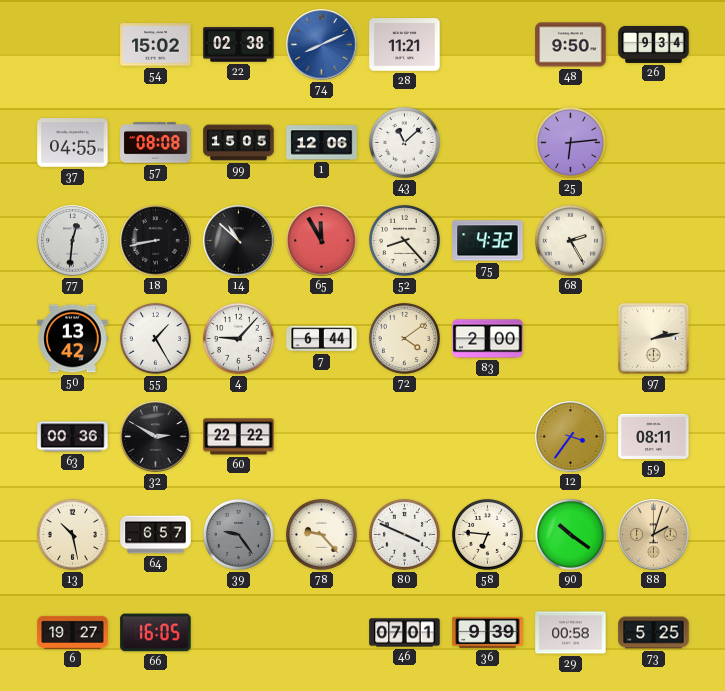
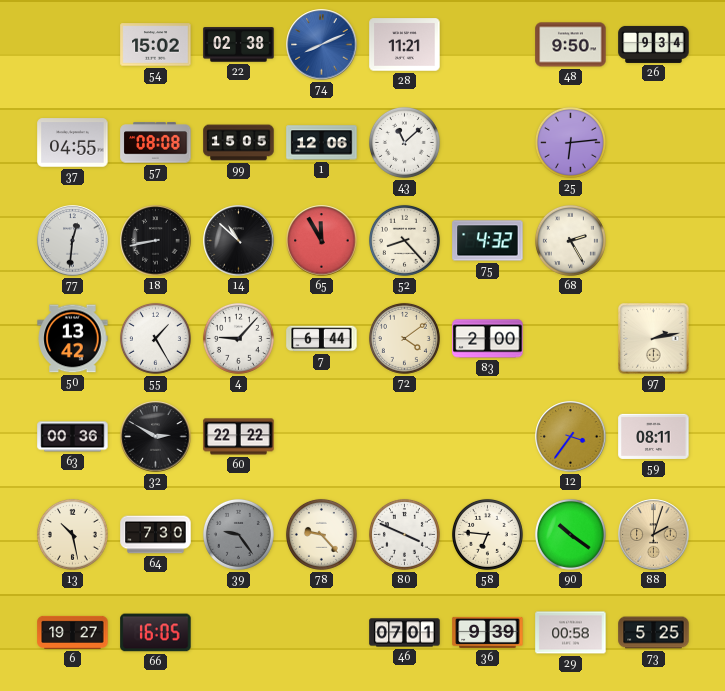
64: 6:57 -> 7:30 (156, 535)
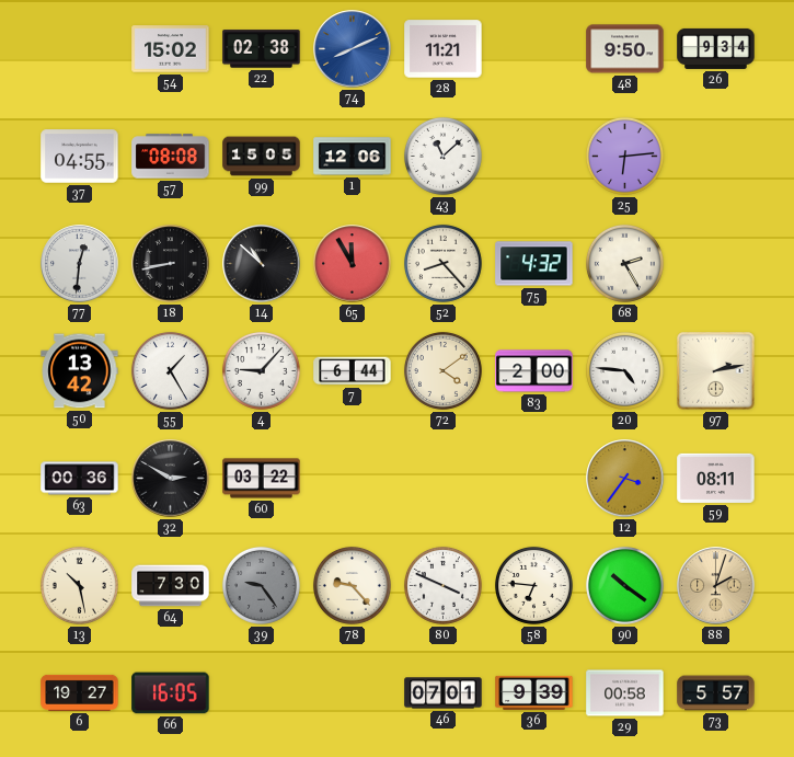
20: none -> 4:46 (624, 370)
60: 22:22 -> 03:22 (262, 479)
73: 5:25 -> 5:57 (716, 693)
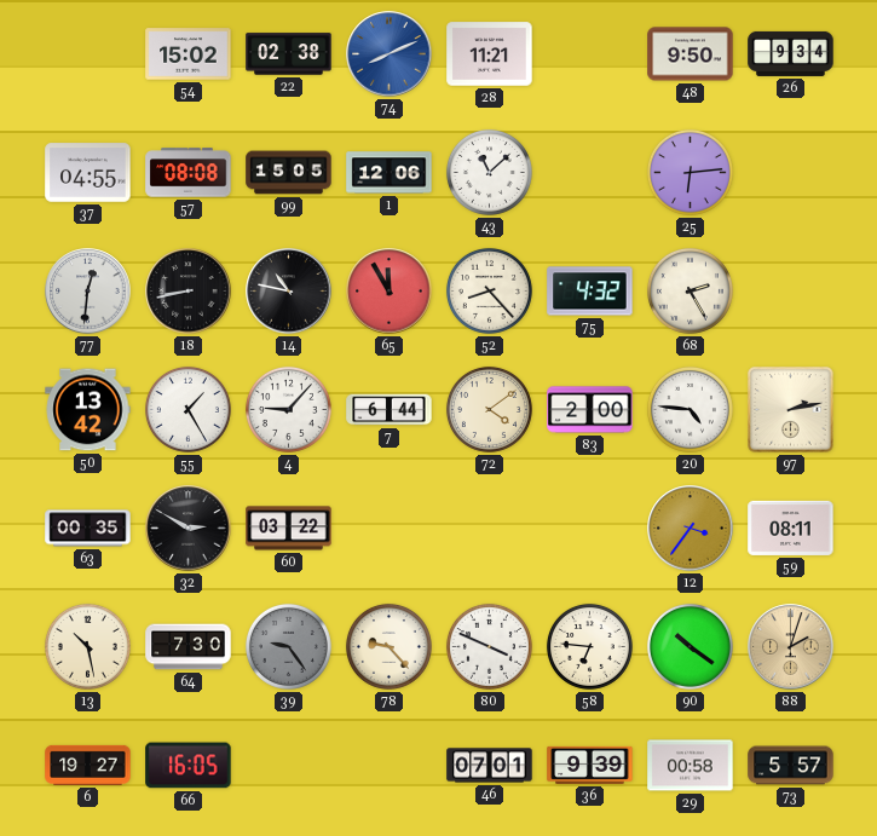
14: 10:52 -> 10:47 (289, 292)
63: 00:36 -> 00:35 (88, 529)
